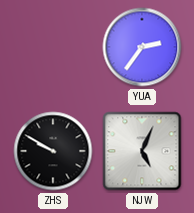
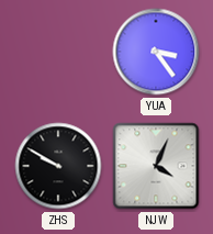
YUA: 2:36 -> 3:24 (156, 52)
NJW: 5:04 -> 4:04 (156, 166)
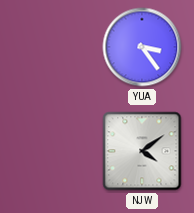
ZHS: 9:50 -> none (58, 166)
NJW: 4:04 -> 4:09 (142, 151)
